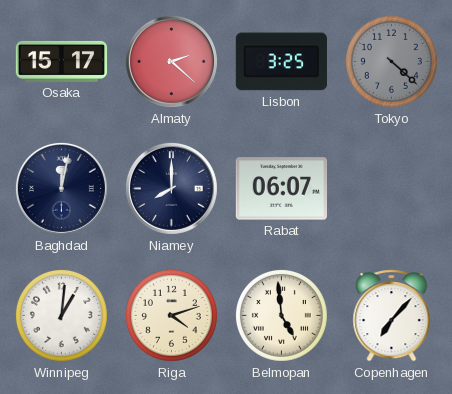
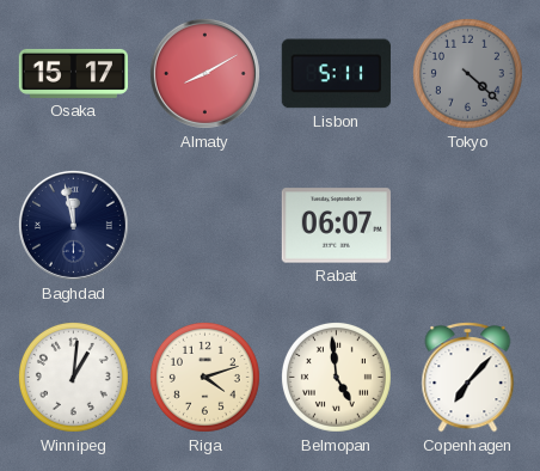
Almaty: 2:22 -> 8:10 (204, 73)
Lisbon: 3:25 -> 5:11 (336, 74)
Baghdad: 12:02 -> 11:58 (73, 225)
Niamey: 8:00 -> none (171, 188)
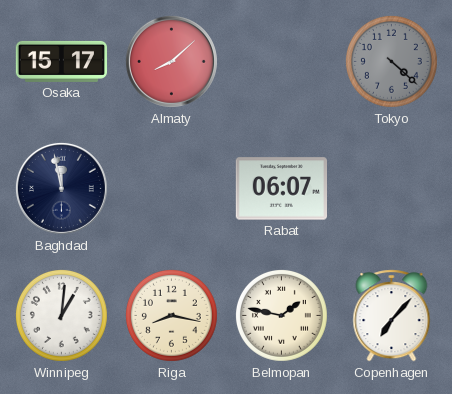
Almaty: 8:10 -> 8:08 (171, 61)
Lisbon: 5:11 -> none (336, 74)
Riga: 4:12 -> 8:17 (171, 315)
Belmopan: 4:59 -> 1:47 (281, 315)
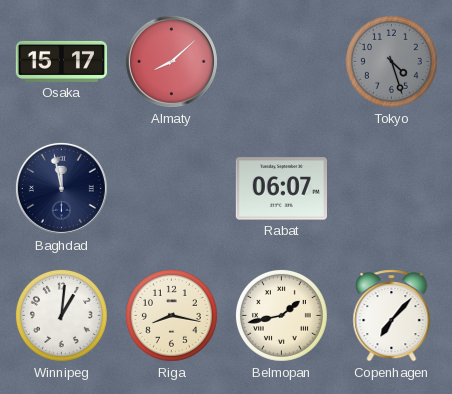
Tokyo: 4:22 -> 4:27 (391, 61)
Belmopan: 1:47 -> 1:43 (281, 315)
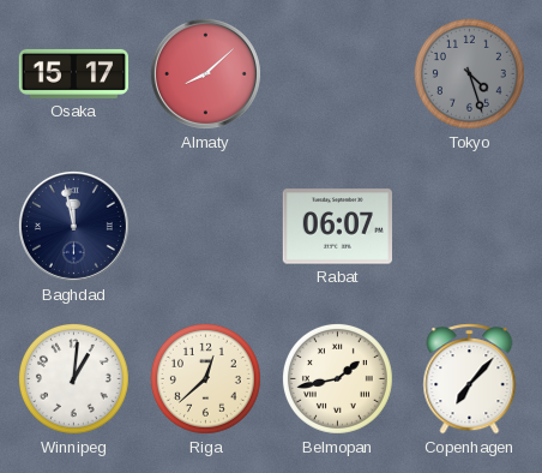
Riga: 8:17 -> 12:38 (205, 378)
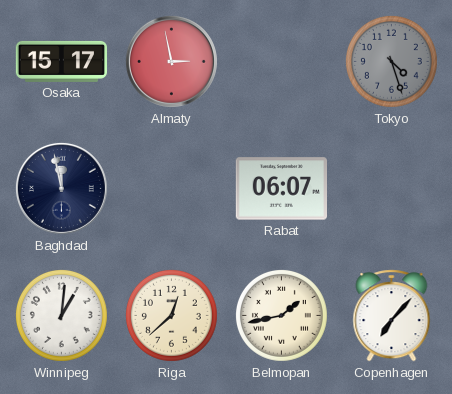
Almaty: 8:08 -> 2:58 (171, 61)
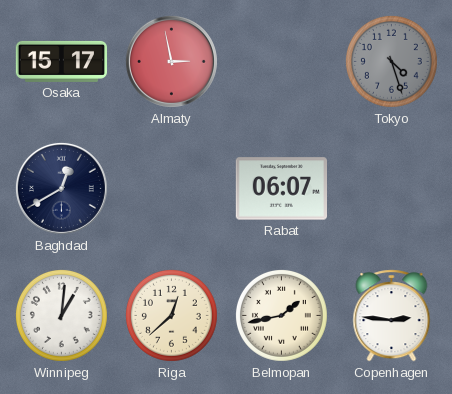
Baghdad: 11:58 -> 12:40 (61, 188)
Copenhagen: 7:07 -> 2:46 (392, 316)
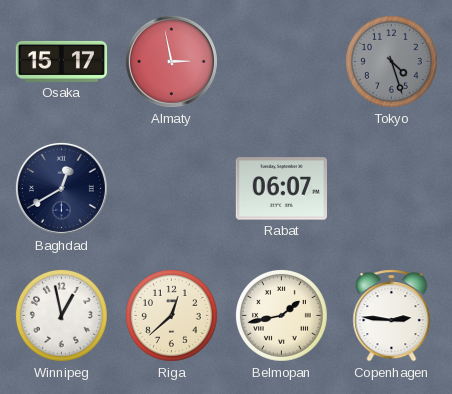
Winnipeg: 1:01 -> 12:58 (61, 315)
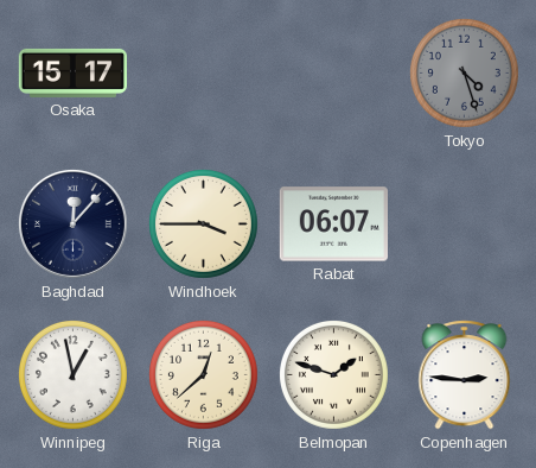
Almaty: 2:58 -> none (171, 61)
Baghdad: 12:40 -> 12:07 (72, 223)
Windhoek: none -> 3:45 (203, 223)
Belmopan: 1:43 -> 1:48 (333, 374)
